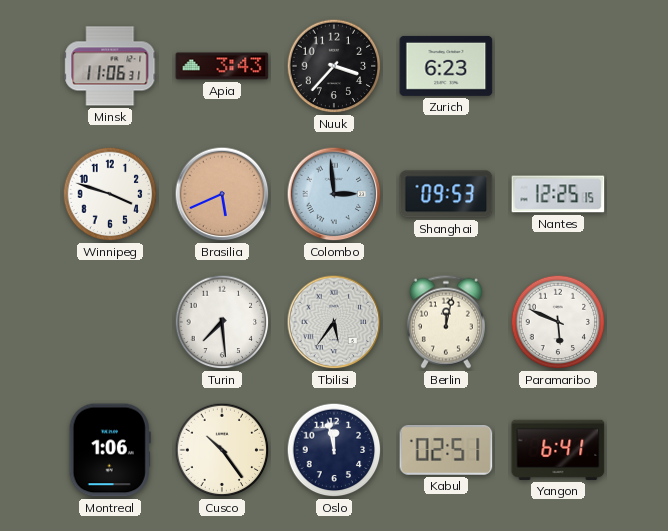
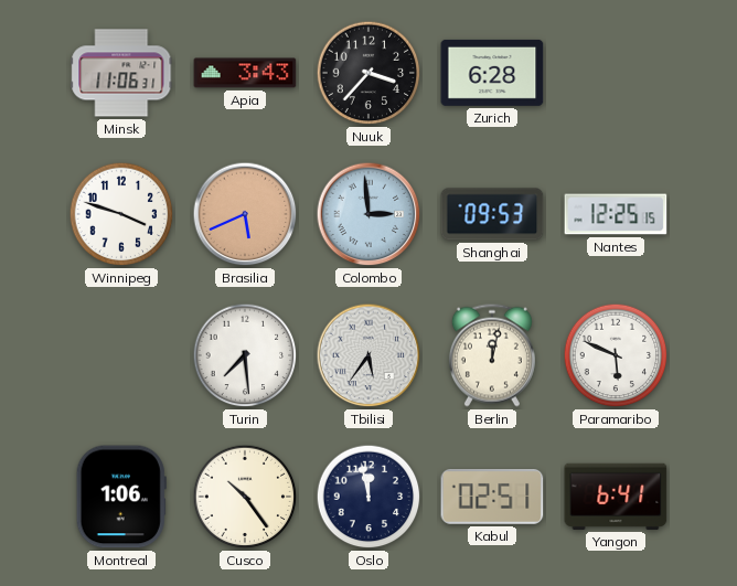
Zurich: 6:23 -> 6:28 (492, 73)
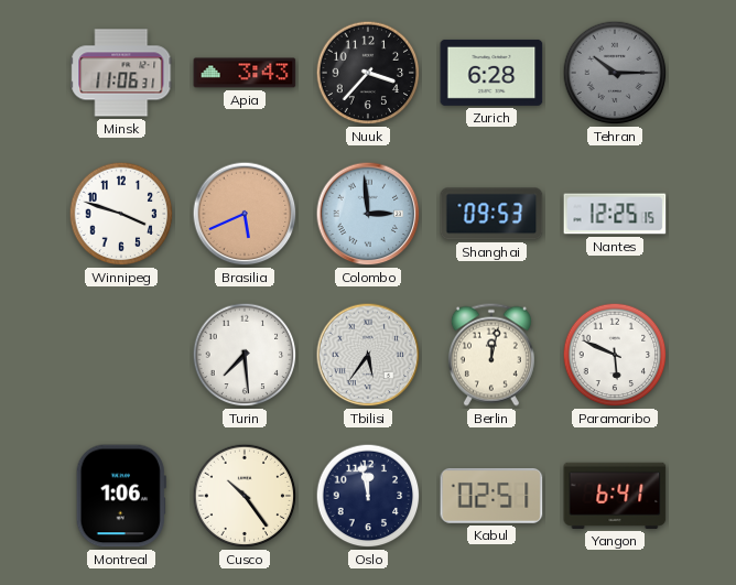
Tehran: none -> 10:15 (615, 73)
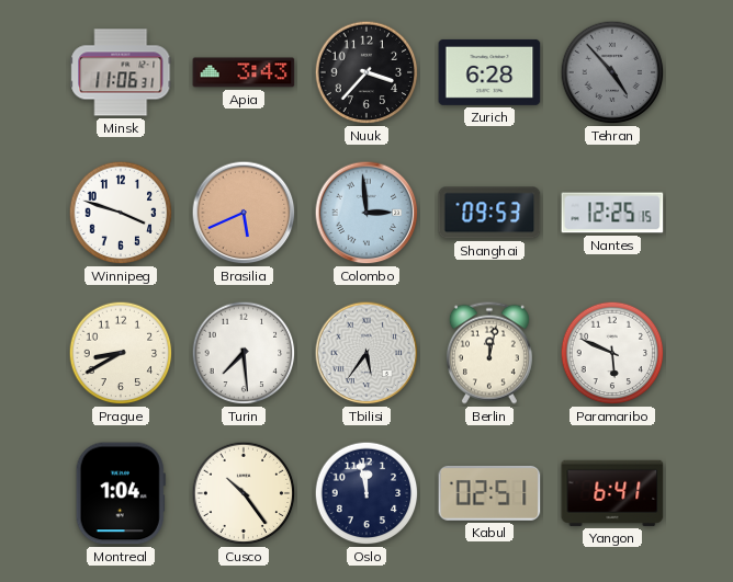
Tehran: 10:15 -> 4:53 (612, 72)
Prague: none -> 8:40 (121, 353)
Montreal: 1:06 -> 1:04 (121, 493)
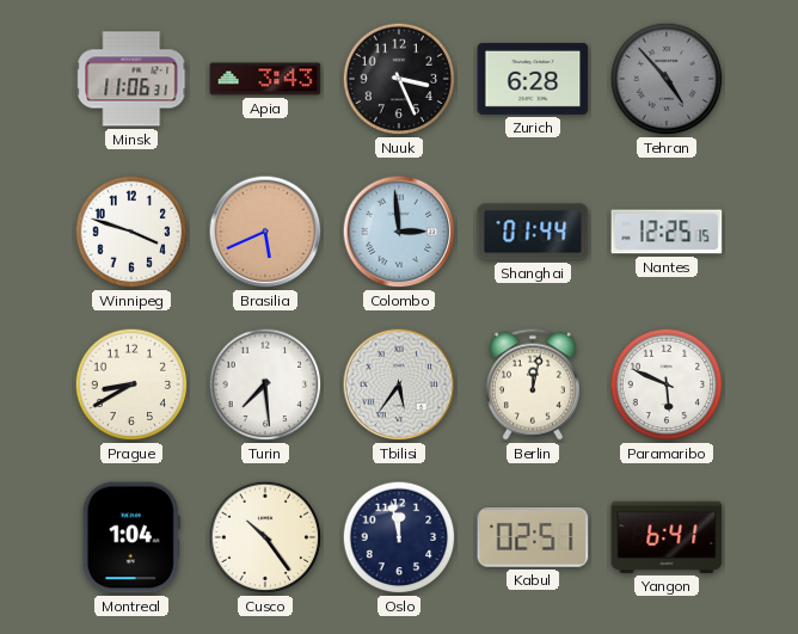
Nuuk: 3:37 -> 3:26 (399, 79)
Shanghai: 09:53 -> 01:44 (533, 232)
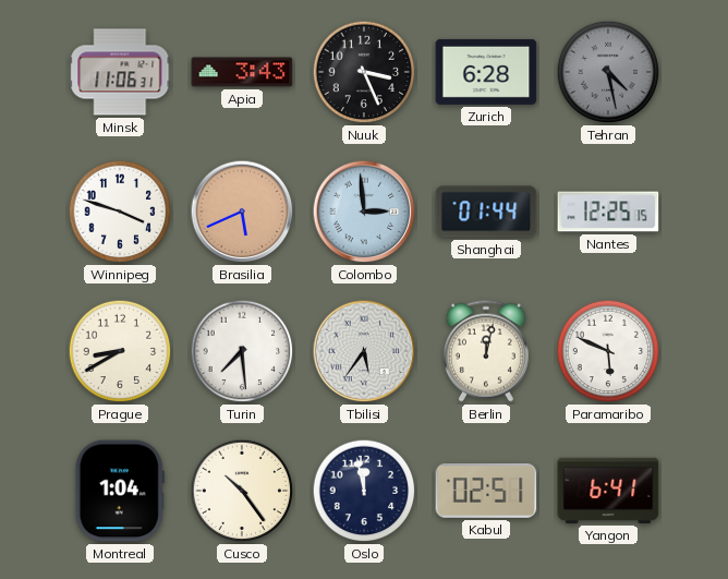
Tehran: 4:53 -> 4:28 (608, 72)
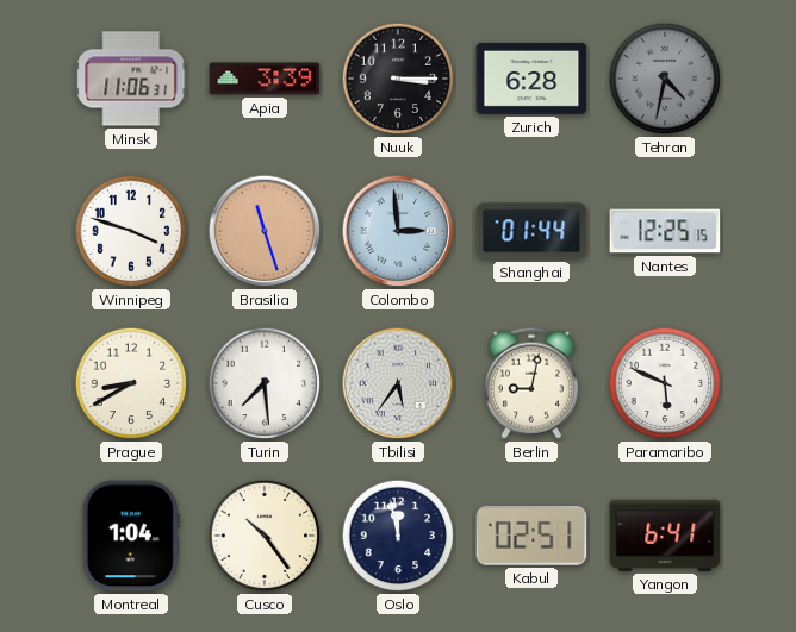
Apia: 3:43 -> 3:39 (265, 79)
Nuuk: 3:26 -> 3:15 (398, 79)
Tehran: 4:28 -> 4:32 (665, 79)
Brasilia: 5:41 -> 11:27 (265, 231)
Berlin: 12:02 -> 9:02 (531, 383)
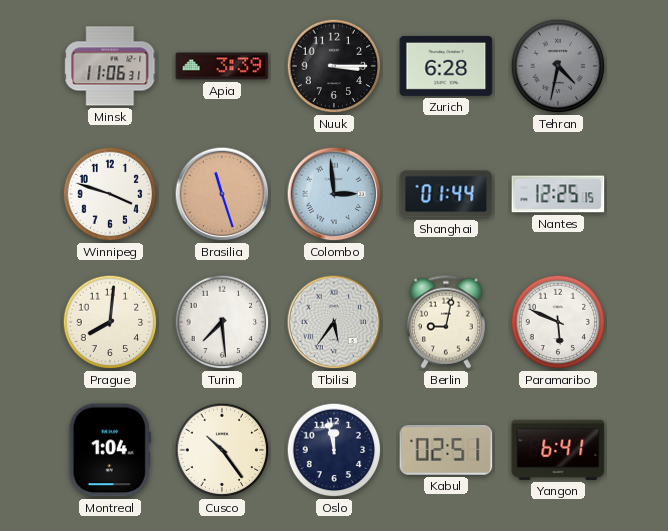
Prague: 8:40 -> 8:01 (110, 322)
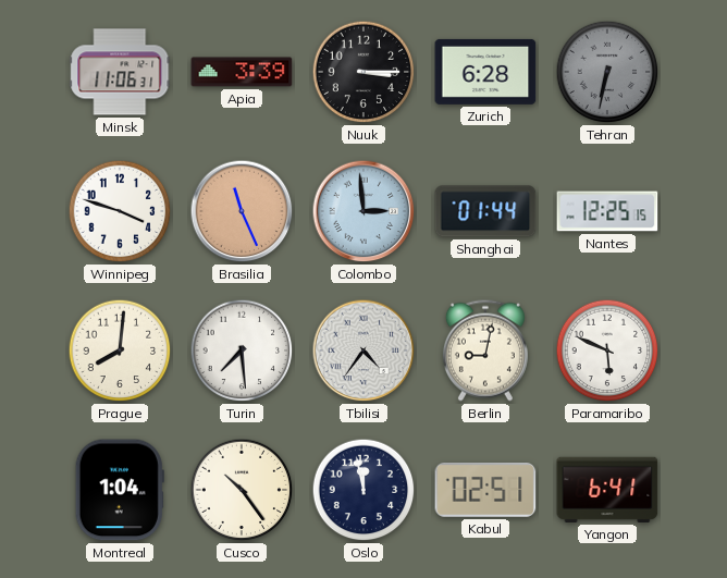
Tehran: 4:32 -> 6:32 (607, 72)
Brasilia: 11:27 -> 11:26 (242, 211)
Tbilisi: 5:36 -> 4:36 (363, 351)
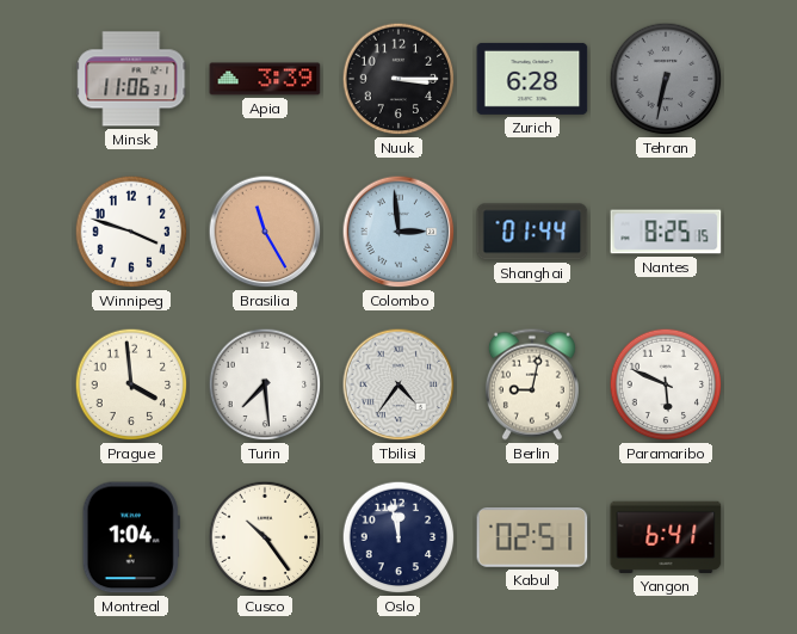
Brasilia: 11:26 -> 11:25 (265, 232)
Nantes: 12:25 -> 8:25 (666, 232)
Prague: 8:01 -> 3:59 (131, 384)
